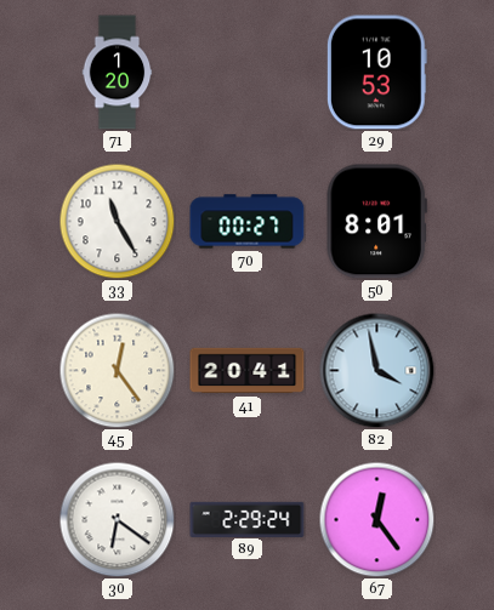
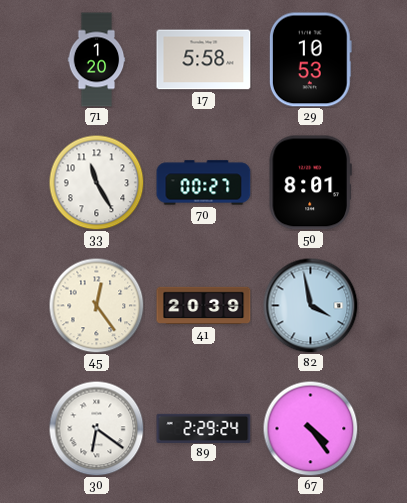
17: none -> 5:58 (204, 60)
41: 20:41 -> 20:39 (204, 306)
67: 12:24 -> 4:24 (310, 428)
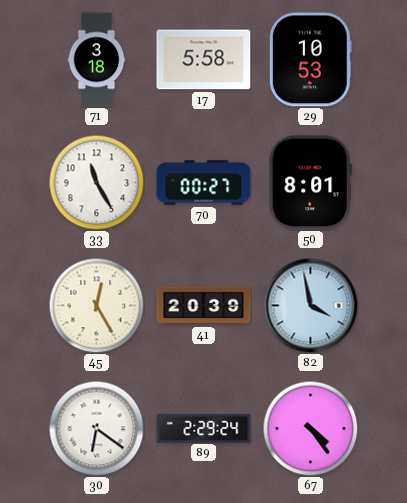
71: 1:20 -> 3:18 (97, 60)
45: 12:24 -> 12:25 (96, 305)
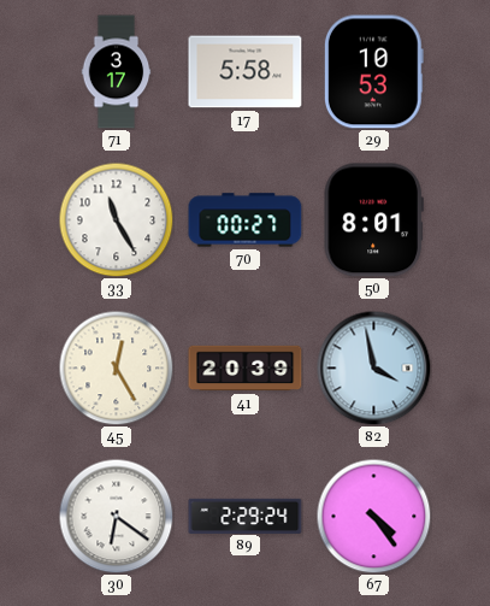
71: 3:18 -> 3:17 (117, 72)
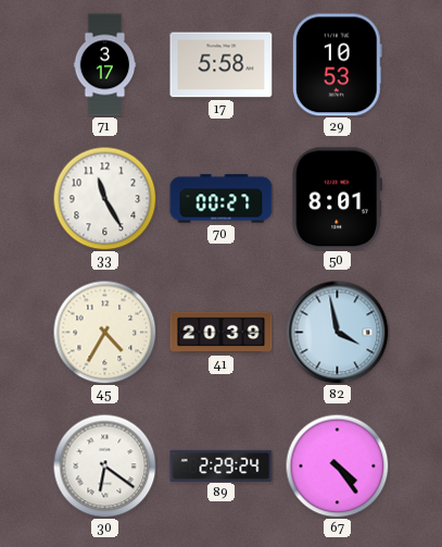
45: 12:25 -> 4:35 (104, 332)
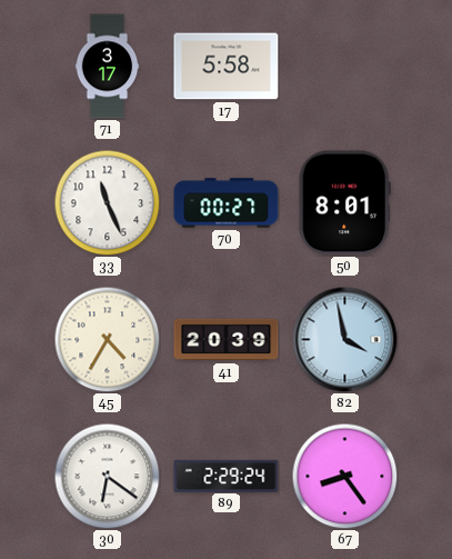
29: 10:53 -> none (337, 65)
33: 11:25 -> 11:26 (107, 202)
67: 4:24 -> 8:24 (344, 476)
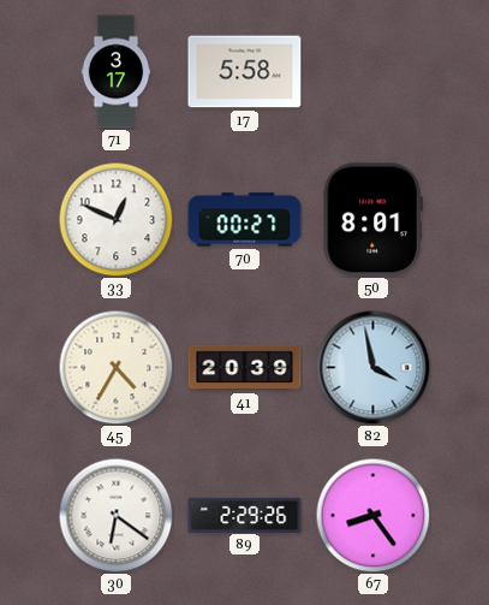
33: 11:26 -> 12:49 (115, 219)
89: 2:29:24 -> 2:29:26 (245, 515)
